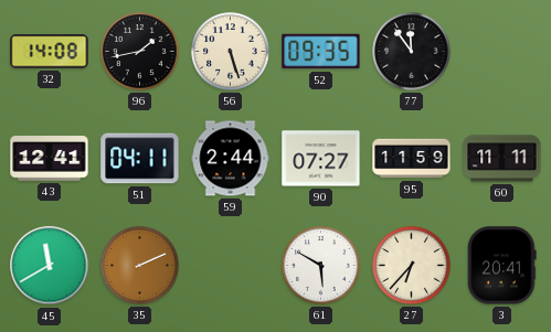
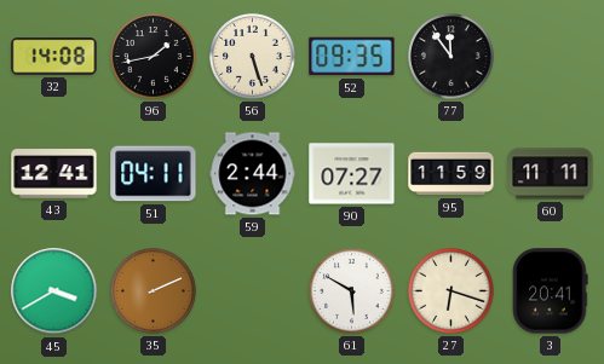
45: 11:40 -> 3:40 (54, 291)
27: 6:37 -> 6:18 (451, 291)
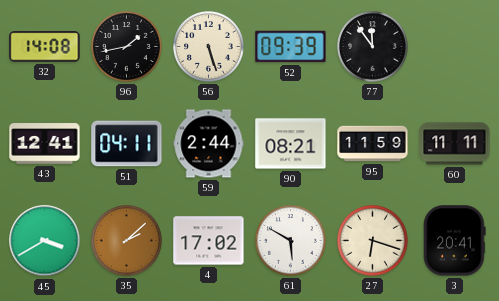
52: 09:35 -> 09:39 (291, 47)
90: 07:27 -> 08:21 (291, 144)
35: 2:11 -> 2:08 (127, 241)
4: none -> 17:02 (209, 241)
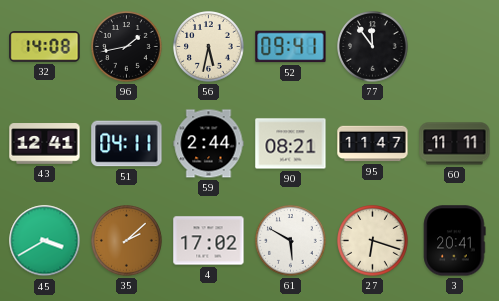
56: 5:27 -> 5:32 (209, 47)
52: 09:39 -> 09:41 (291, 47)
95: 11:59 -> 11:47 (373, 144)
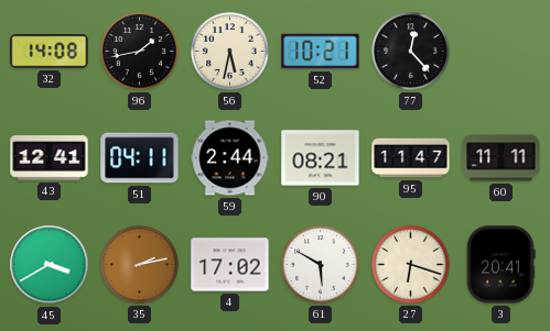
52: 09:41 -> 10:21 (321, 52)
77: 11:54 -> 12:23 (411, 52)
35: 2:08 -> 2:13 (140, 265)
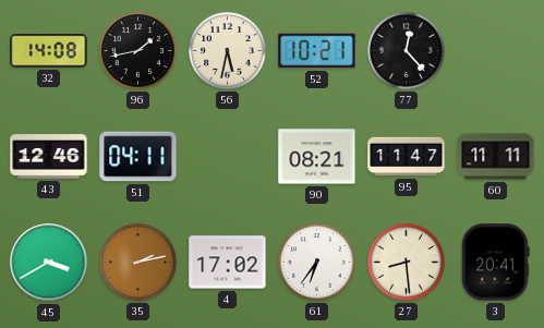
43: 12:41 -> 12:46 (49, 157)
59: 2:44 -> none (230, 158)
61: 5:50 -> 6:36 (317, 263)
27: 6:18 -> 8:29 (407, 263)
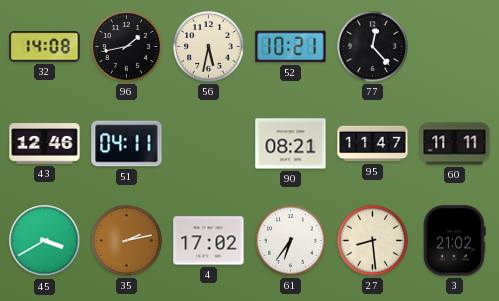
3: 20:41 -> 21:02 (455, 241)
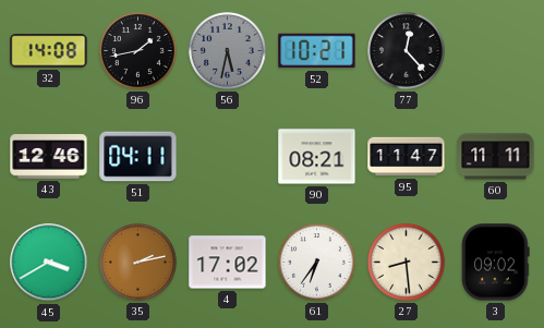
56 dial: cream -> grey (228, 51)
3: 21:02 -> 09:02 (496, 263)
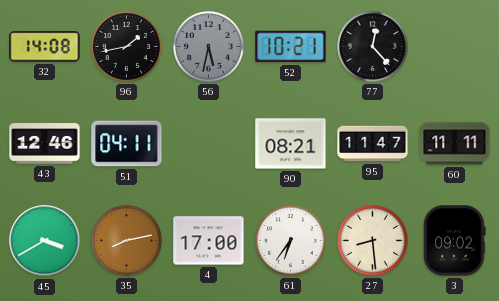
35: 2:13 -> 8:13 (127, 241)
4: 17:02 -> 17:00 (209, 241)
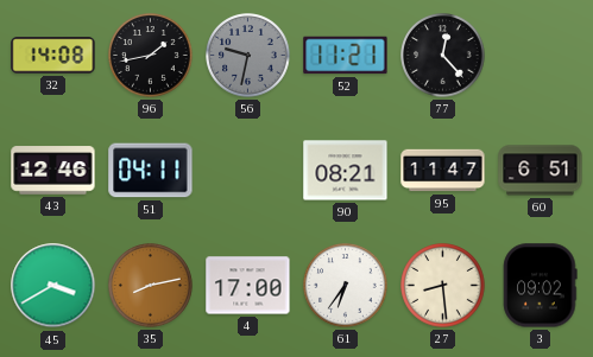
56: 5:32 -> 9:32 (248, 56)
52: 10:21 -> 11:21 (346, 56)
60: 11:11 -> 6:51 (541, 171)
